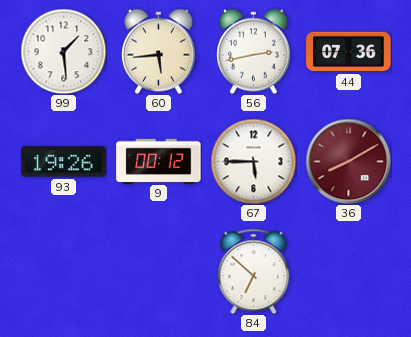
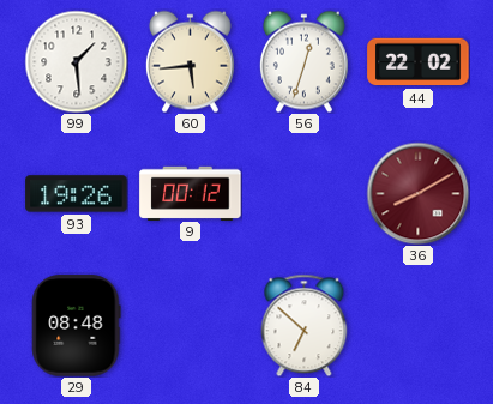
56: 2:43 -> 12:33 (303, 61)
44: 07:36 -> 22:02 (419, 62)
67: 5:45 -> none (253, 161)
29: none -> 08:48 (77, 326)
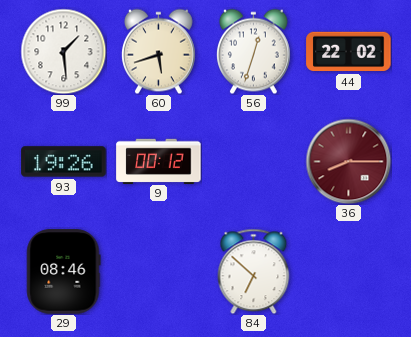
60: 5:44 -> 5:42 (158, 51)
36: 8:10 -> 8:15 (348, 161)
29: 08:48 -> 08:46 (64, 272)
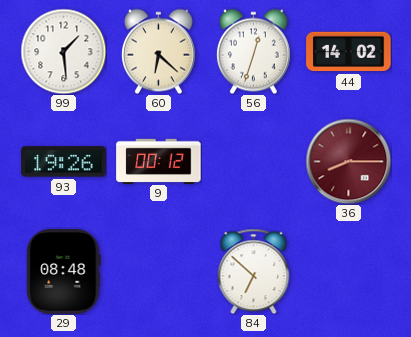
60: 5:42 -> 6:22 (158, 51)
44: 22:02 -> 14:02 (349, 52)
29: 08:46 -> 08:48 (64, 272)
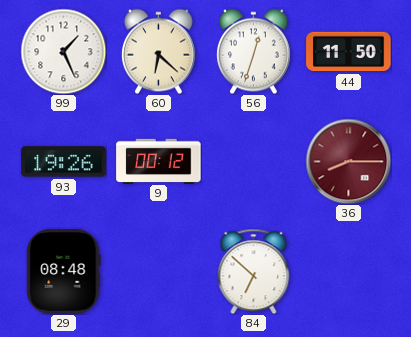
99: 1:29 -> 1:26 (63, 51)
44: 14:02 -> 11:50 (349, 52)
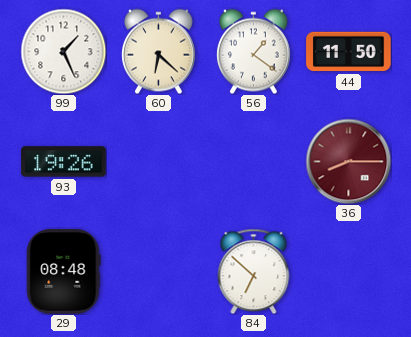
56: 12:33 -> 1:21 (253, 51)
9: 00:12 -> none (159, 161)
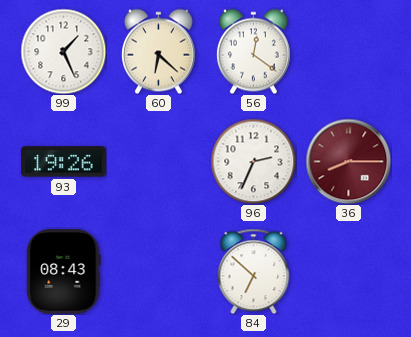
56: 1:21 -> 12:21 (253, 51)
44: 11:50 -> none (349, 52)
96: none -> 2:34 (253, 161)
29: 08:48 -> 08:43 (64, 272)
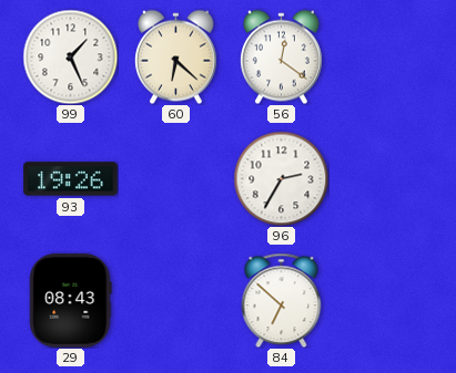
96: 2:34 -> 2:35 (281, 178)
36: 8:15 -> none (348, 161)
